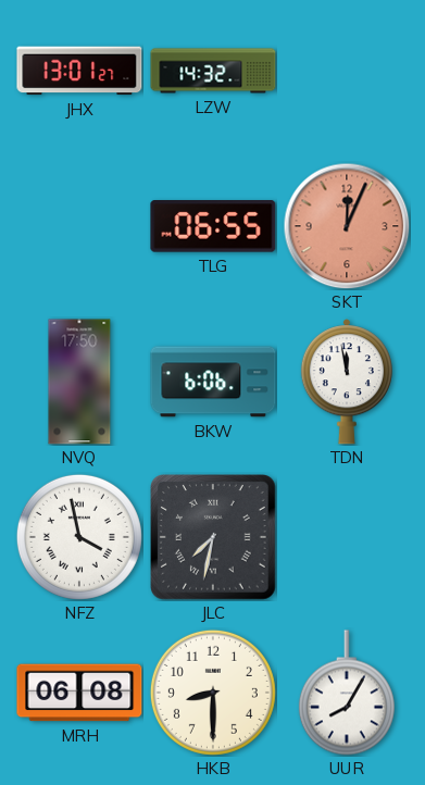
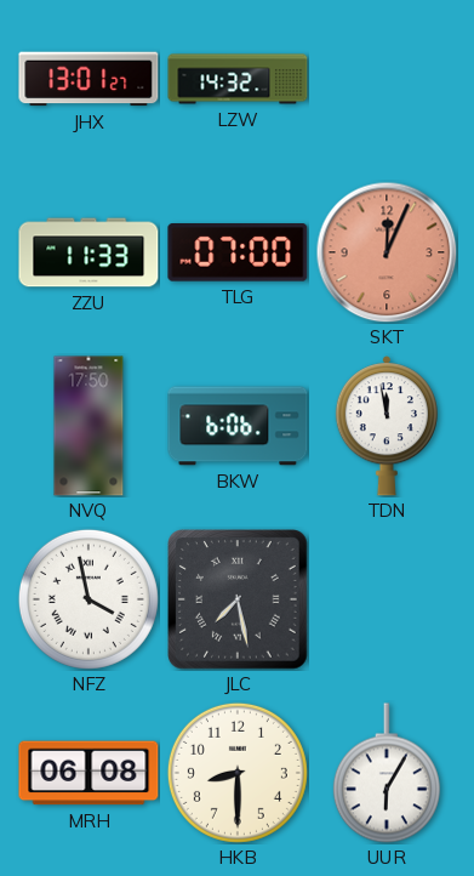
ZZU: none -> 11:33 (88, 252)
TLG: 06:55 -> 07:00 (238, 252)
JLC: 7:32 -> 7:28 (239, 601)
UUR: 8:05 -> 6:05 (387, 773)
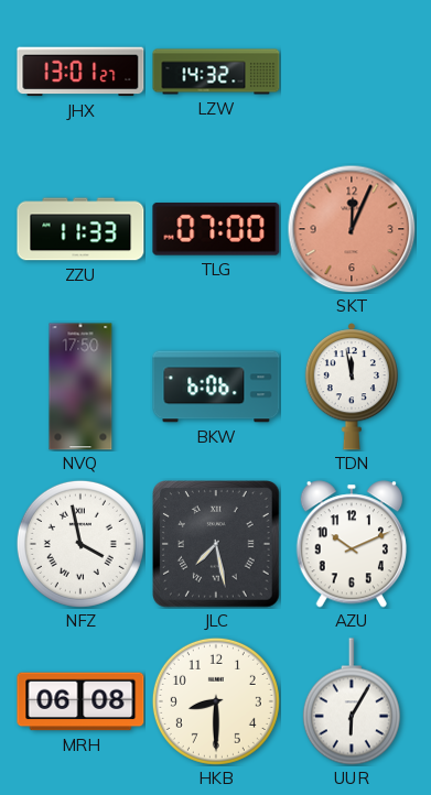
AZU: none -> 10:11 (351, 544)
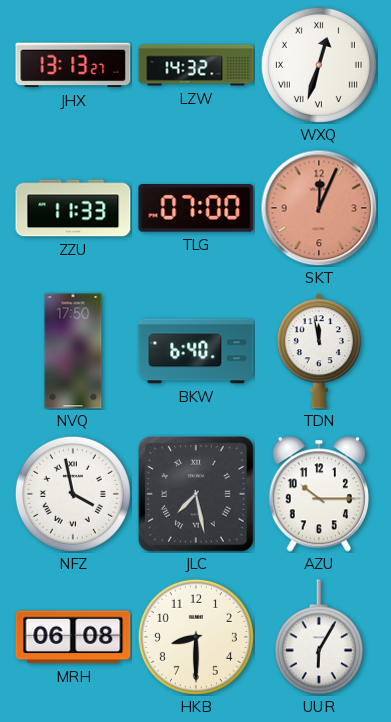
JHX: 13:01 -> 13:13 (73, 65)
WXQ: none -> 12:33 (319, 65)
BKW: 6:06 -> 6:40 (196, 351)
AZU: 10:11 -> 10:15 (318, 494)
